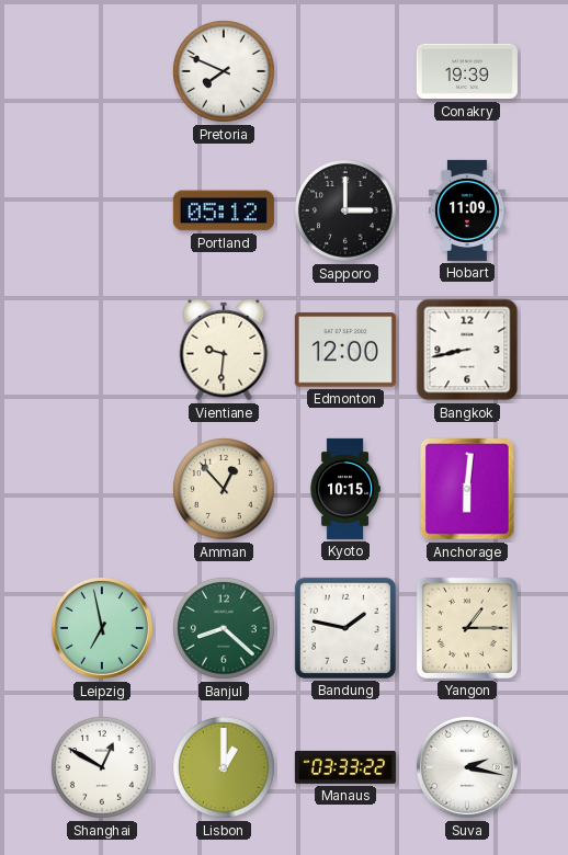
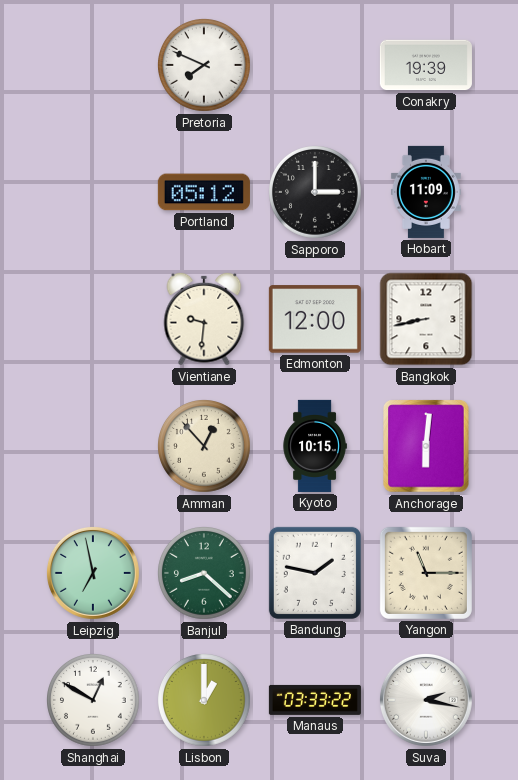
Yangon: 1:15 -> 11:15 (426, 573)
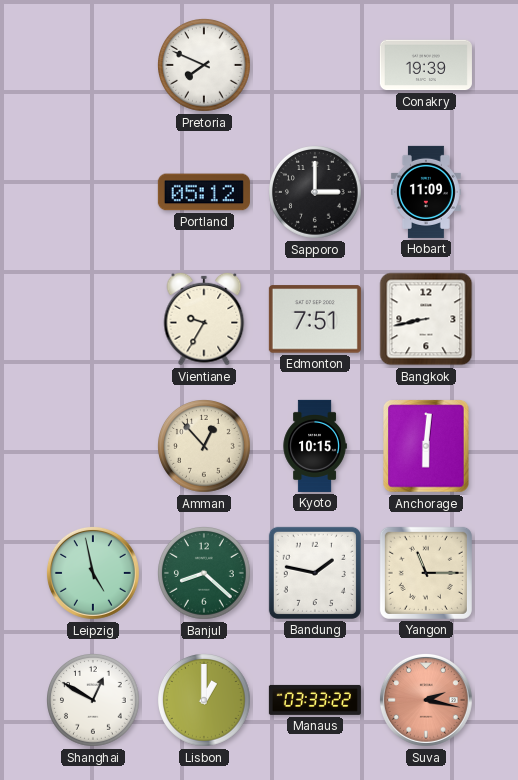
Vientiane: 9:31 -> 9:35 (204, 319)
Edmonton: 12:00 -> 7:51 (315, 319)
Leipzig: 6:58 -> 4:58 (93, 573)
Suva dial: white -> salmon (426, 700)
